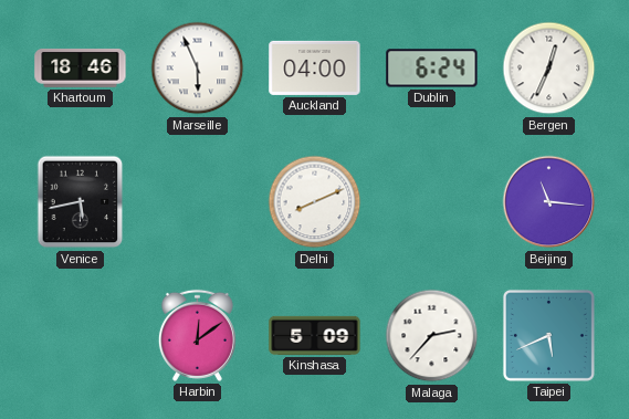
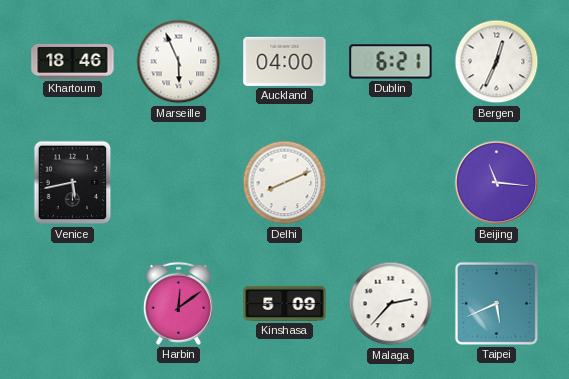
Dublin: 6:24 -> 6:21 (391, 62)
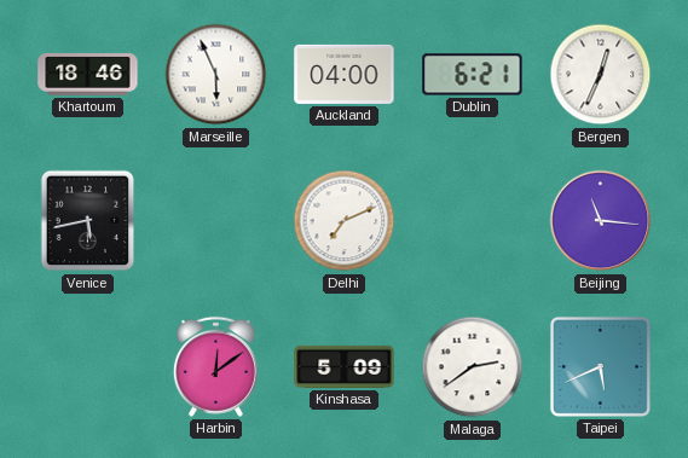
Delhi: 8:11 -> 7:11 (345, 221)
Malaga: 2:37 -> 2:39 (473, 367)
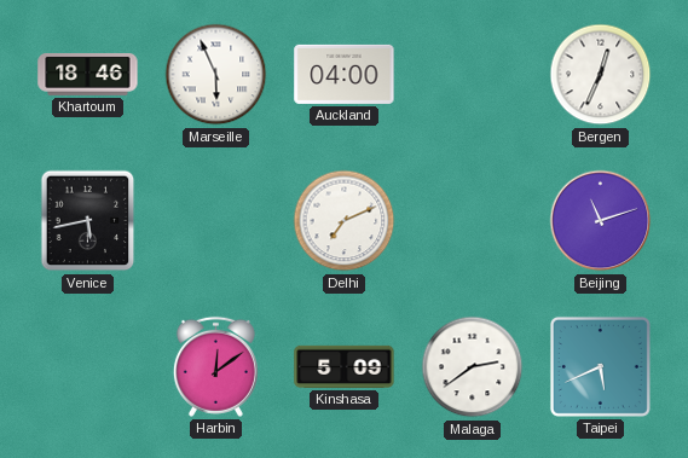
Dublin: 6:21 -> none (473, 75)
Beijing: 11:16 -> 11:12 (601, 221)
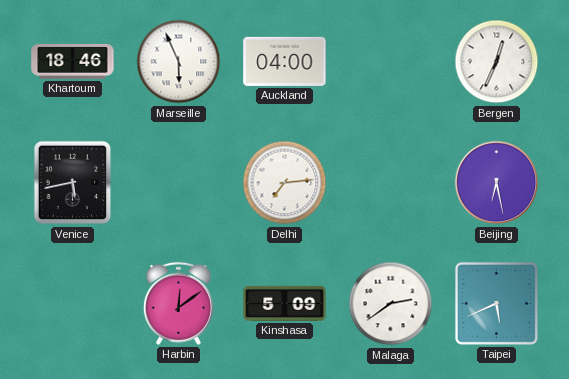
Delhi: 7:11 -> 7:14 (285, 183)
Beijing: 11:12 -> 6:28 (497, 183)
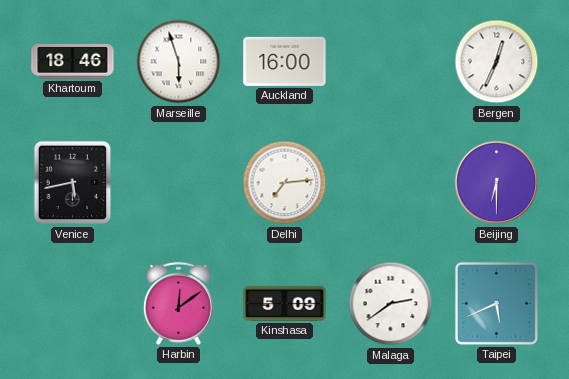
Marseille: 5:56 -> 5:57 (179, 62)
Auckland: 04:00 -> 16:00 (285, 61)
Beijing: 6:28 -> 6:30 (497, 183)
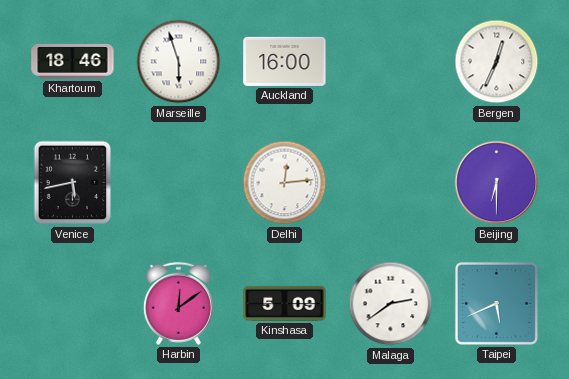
Delhi: 7:14 -> 12:14 (285, 183)
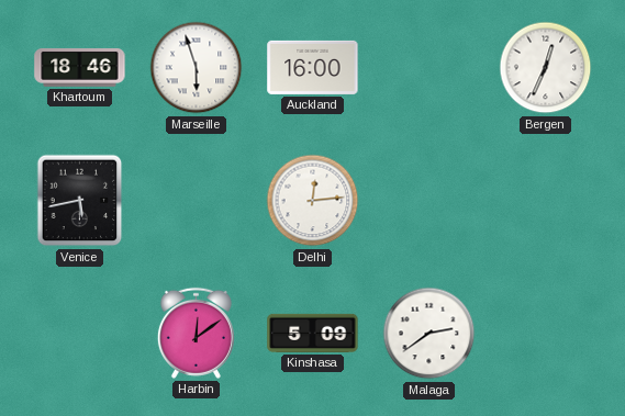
Beijing: 6:30 -> none (497, 183)
Taipei: 5:41 -> none (496, 303)
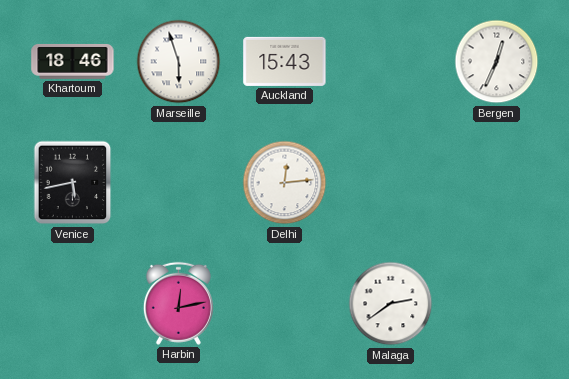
Auckland: 16:00 -> 15:43 (285, 61)
Harbin: 12:09 -> 12:13 (178, 303)
Kinshasa: 5:09 -> none (313, 333)
